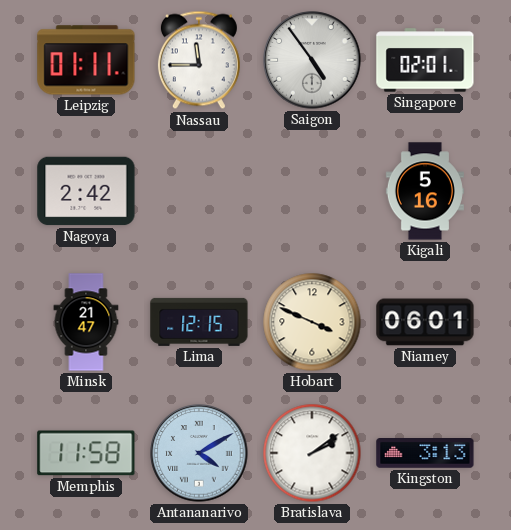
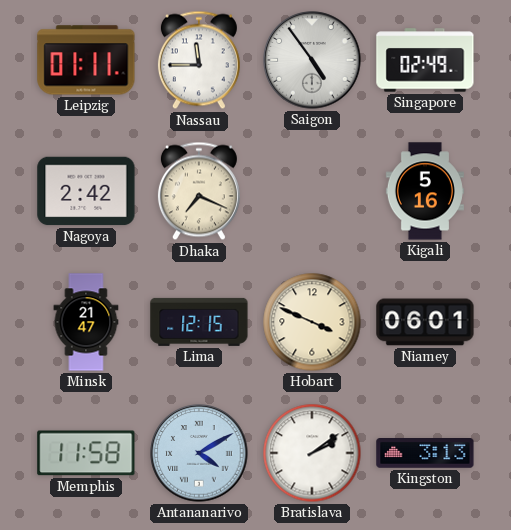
Singapore: 02:01 -> 02:49 (425, 60)
Dhaka: none -> 7:19 (199, 191)
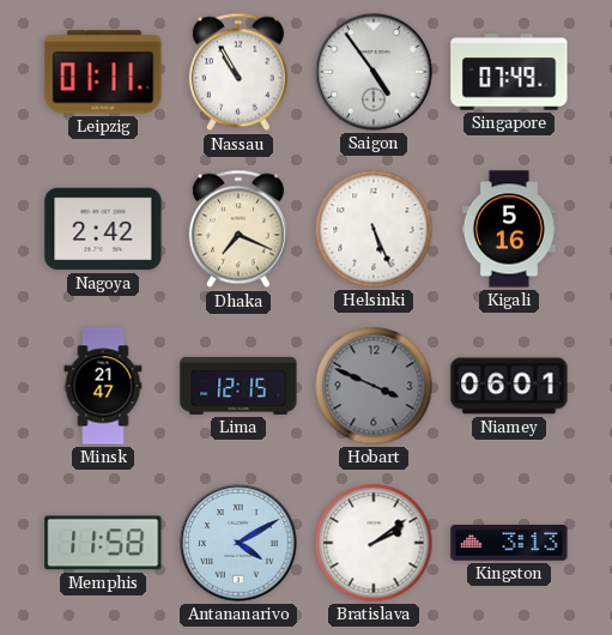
Nassau: 11:45 -> 10:55 (238, 72)
Singapore: 02:49 -> 07:49 (509, 72)
Helsinki: none -> 5:26 (374, 229)
Hobart dial: cream -> grey (374, 386)
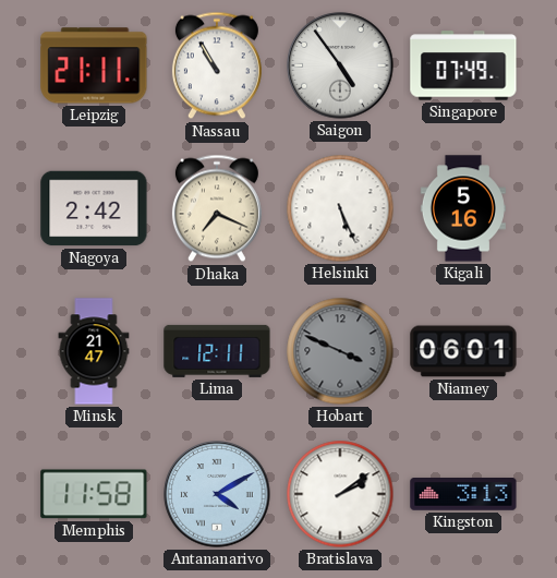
Leipzig: 01:11 -> 21:11 (94, 65)
Lima: 12:15 -> 12:11 (217, 351)
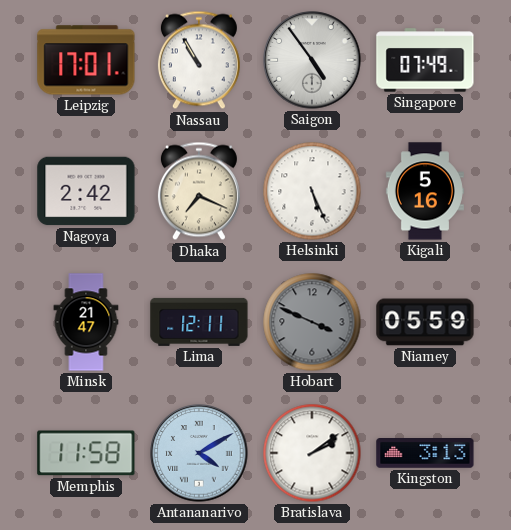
Leipzig: 21:11 -> 17:01 (86, 60)
Niamey: 06:01 -> 05:59 (425, 322)
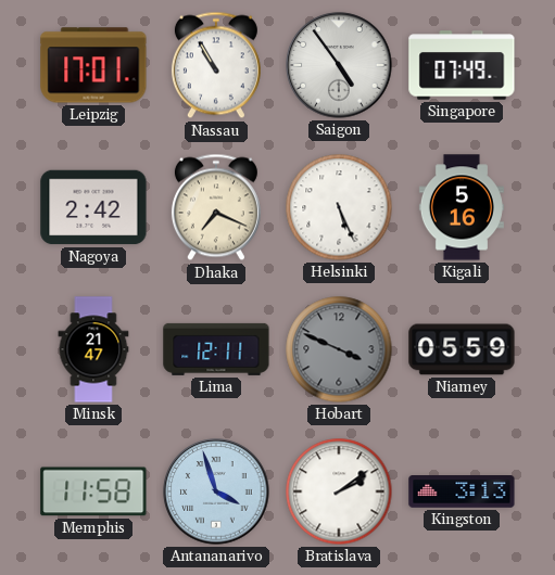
Antananarivo: 4:10 -> 3:57 (216, 491)
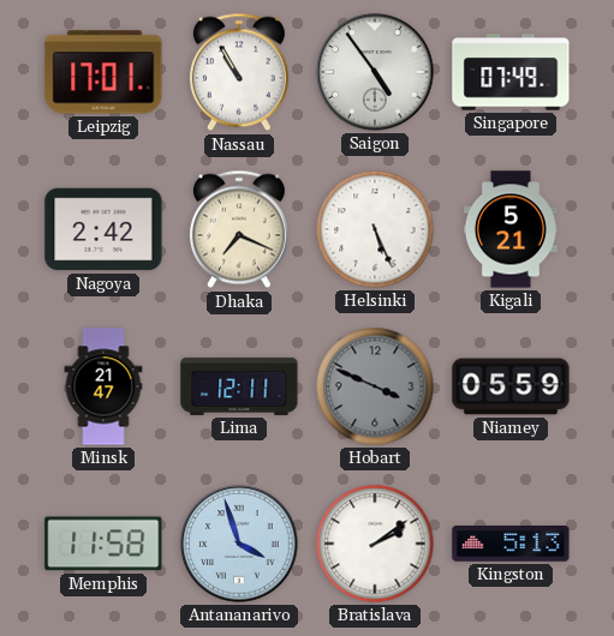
Kigali: 5:16 -> 5:21 (511, 229)
Kingston: 3:13 -> 5:13 (511, 545)
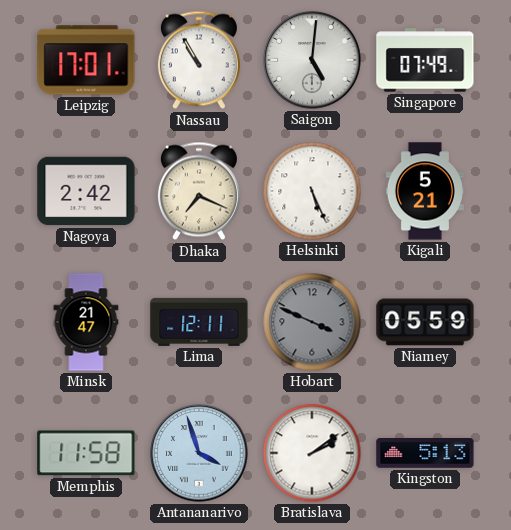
Saigon: 4:54 -> 5:01 (312, 60)
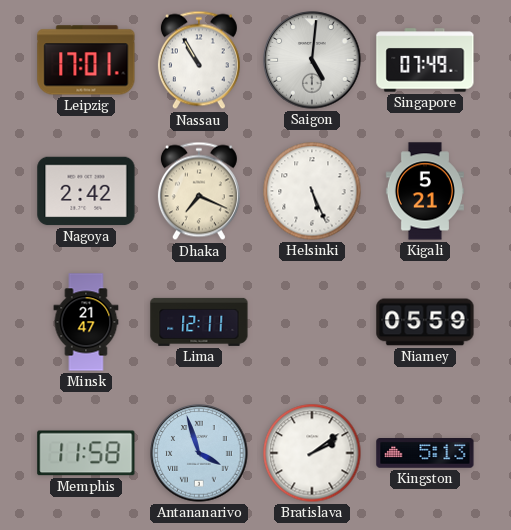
Hobart: 3:49 -> none (312, 322)
